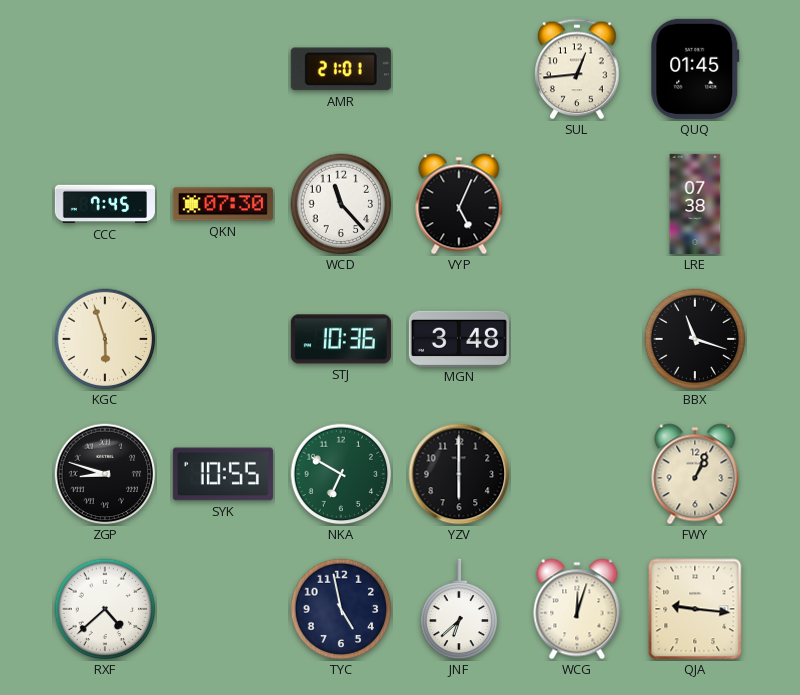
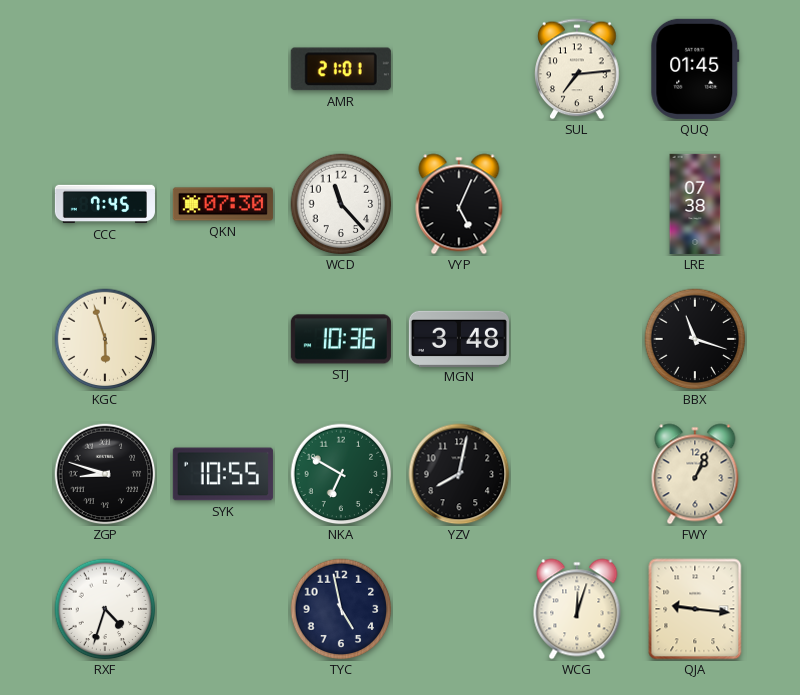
SUL: 12:44 -> 7:14 (577, 69)
YZV: 6:00 -> 8:02 (459, 474)
RXF: 4:38 -> 4:33 (105, 609)
JNF: 6:38 -> none (459, 609)
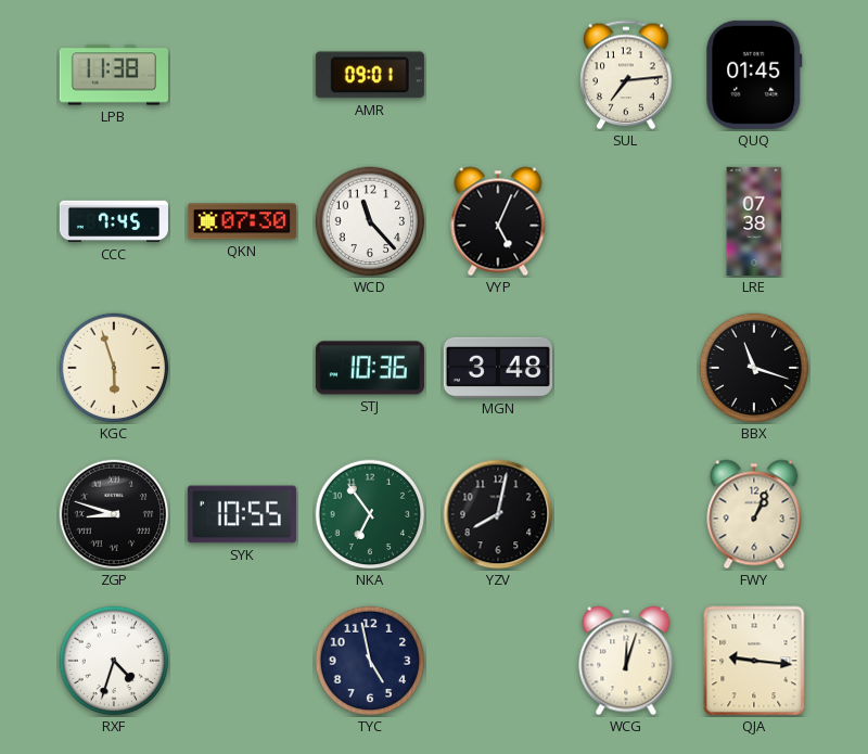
LPB: none -> 11:38 (114, 75)
AMR: 21:01 -> 09:01 (370, 75)
NKA: 6:50 -> 6:54 (370, 514)
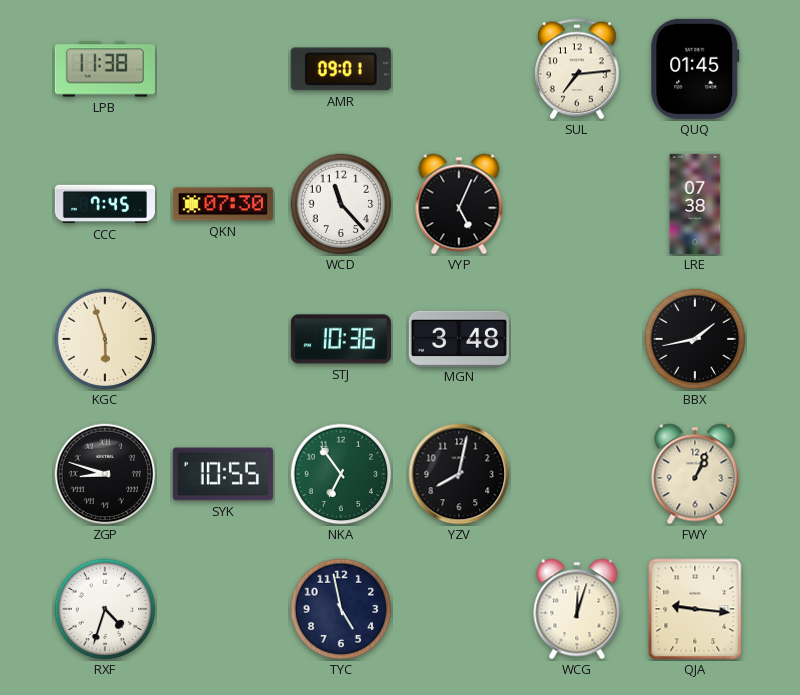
BBX: 11:18 -> 1:43 (695, 339)
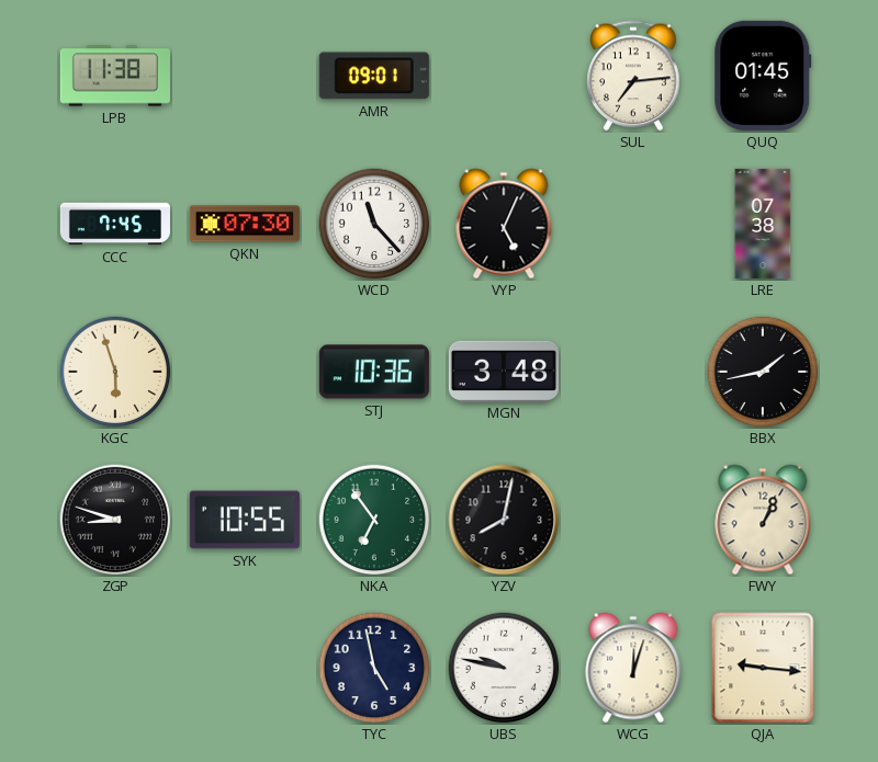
RXF: 4:33 -> none (105, 609)
UBS: none -> 9:47 (504, 668)
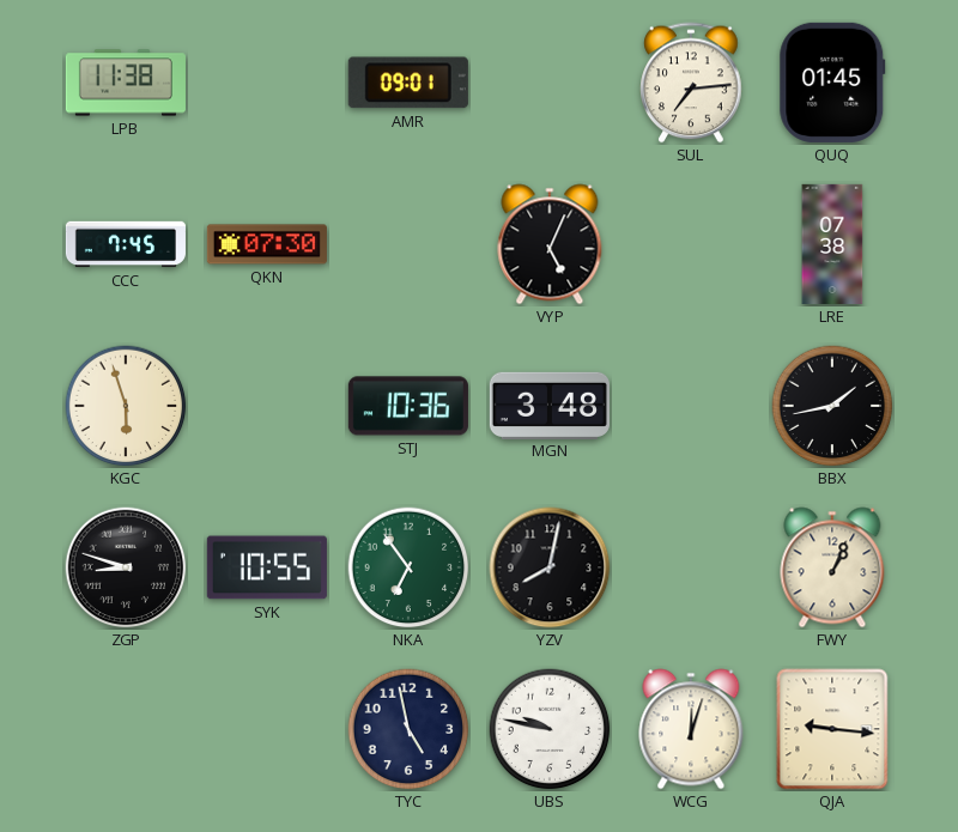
WCD: 11:23 -> none (374, 224)
